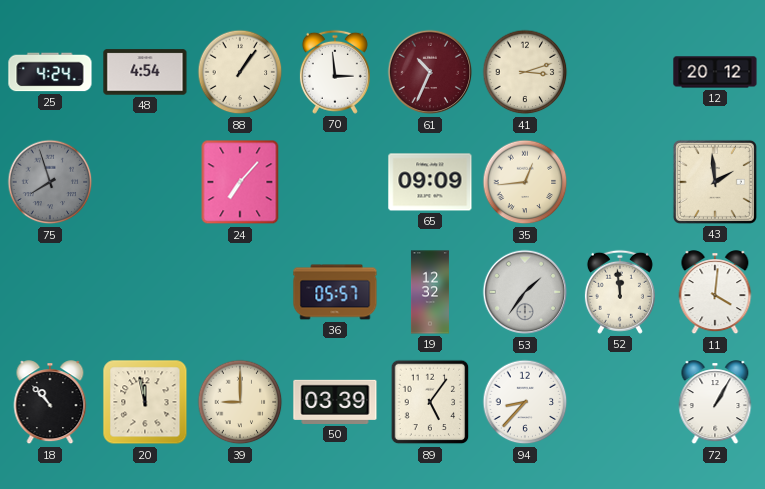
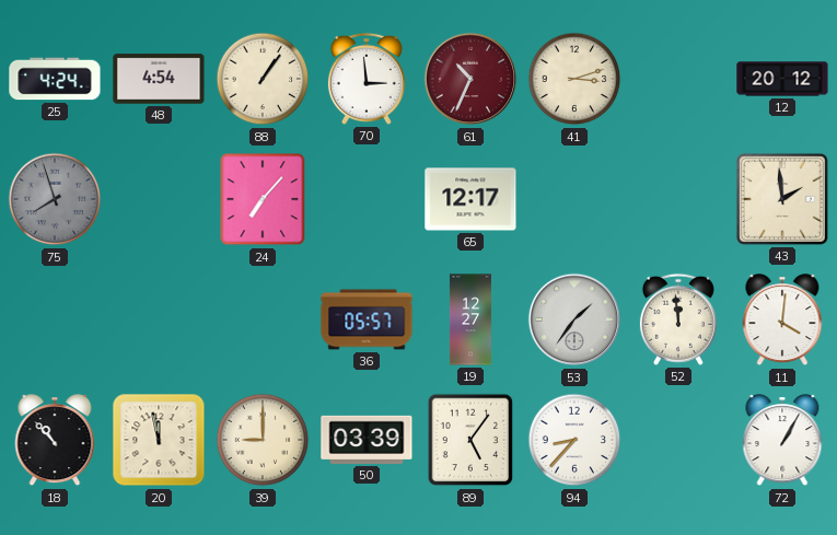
65: 09:09 -> 12:17 (470, 199)
35: 12:44 -> none (525, 182)
19: 12:32 -> 12:27 (470, 319)
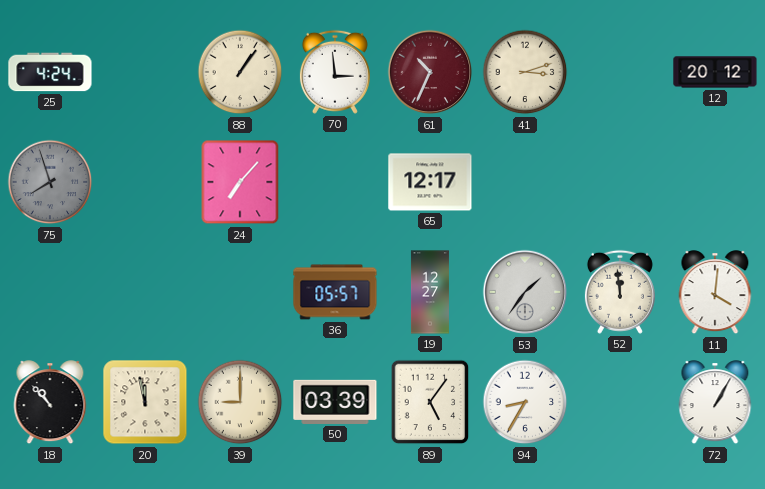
48: 4:54 -> none (159, 79)
43: 1:59 -> none (782, 199)
94: 8:37 -> 8:35 (525, 402)
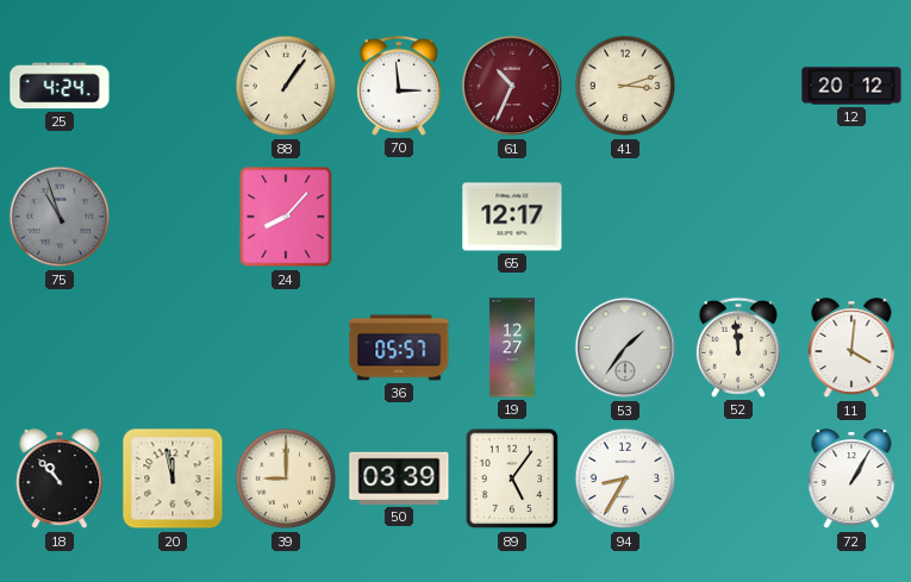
75: 7:57 -> 10:57 (60, 217)
24: 7:07 -> 8:07 (286, 217)
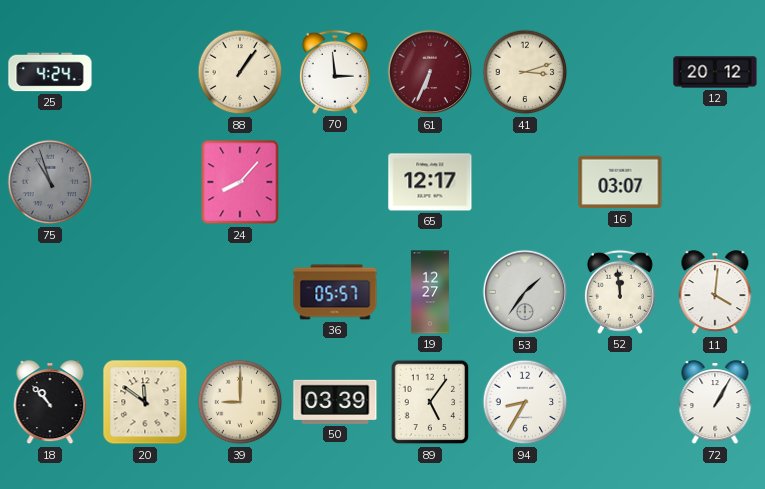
61: 10:34 -> 6:34 (430, 72)
16: none -> 03:07 (620, 182)
20: 11:58 -> 11:51 (145, 402)
